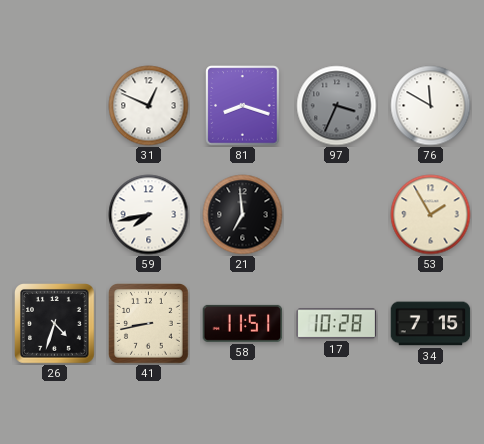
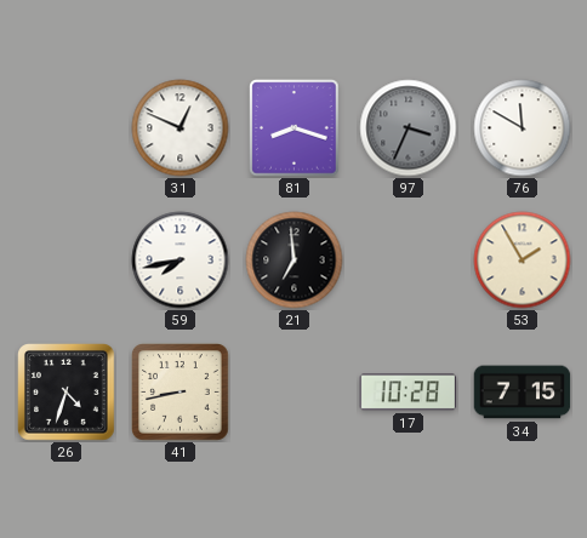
58: 11:51 -> none (243, 323)
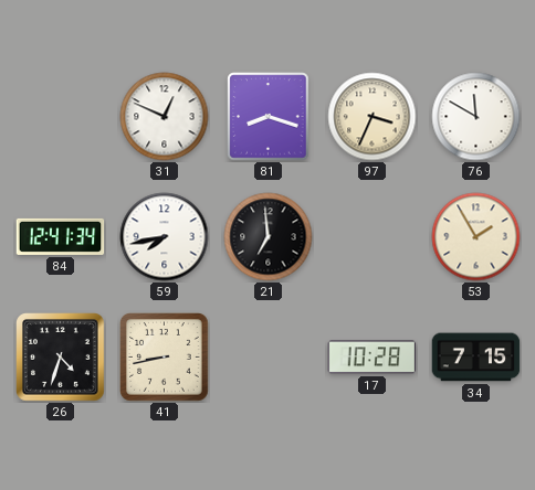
97 dial: grey -> cream (373, 117)
84: none -> 12:41 (61, 236)
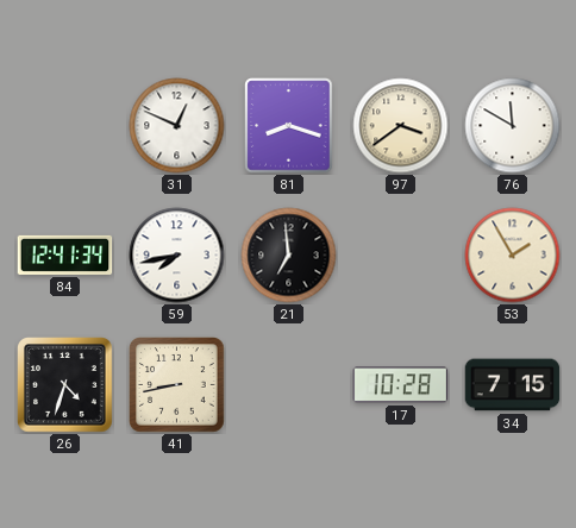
97: 3:34 -> 3:39 (401, 126)
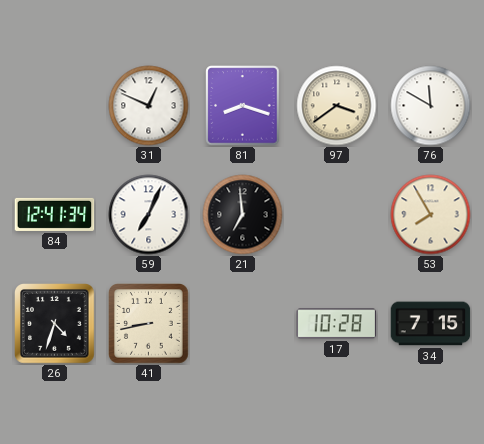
59: 7:43 -> 7:04 (149, 215)
53: 1:55 -> 7:55 (431, 215)
